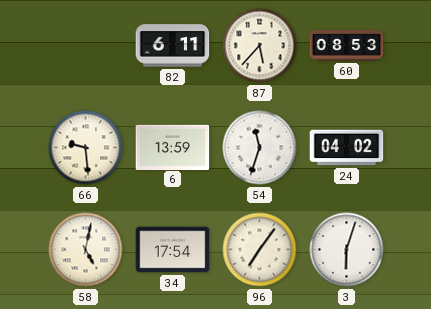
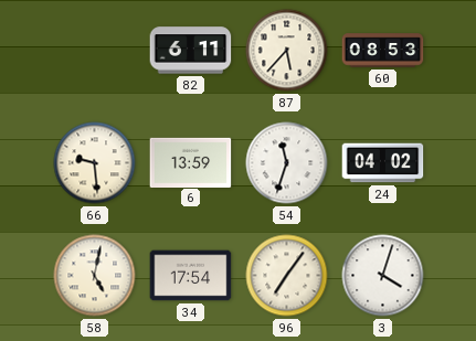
3: 6:03 -> 4:03 (383, 276)
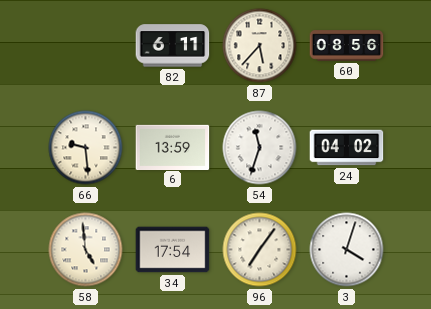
60: 08:53 -> 08:56 (347, 46)
58: 5:02 -> 4:59 (86, 250)
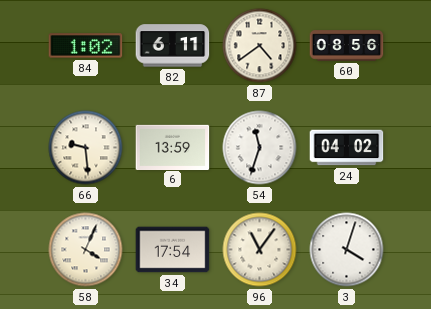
84: none -> 1:02 (86, 46)
87: 5:37 -> 4:39 (260, 46)
58: 4:59 -> 4:04 (86, 250)
96: 7:06 -> 11:06 (260, 250)
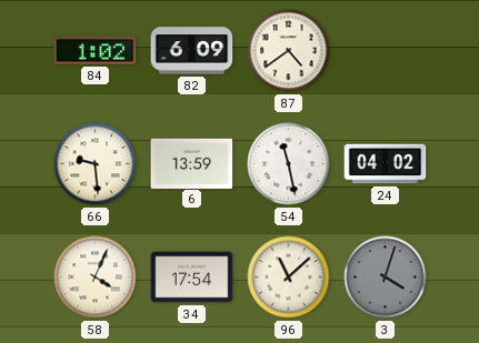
82: 6:11 -> 6:09 (192, 51)
60: 08:56 -> none (347, 46)
54: 11:33 -> 11:28 (289, 164)
96: 11:06 -> 11:08 (289, 278)
3 dial: white -> grey (386, 278)
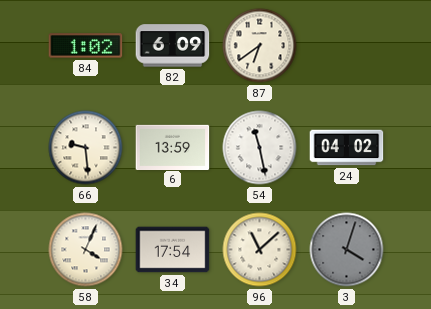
87: 4:39 -> 6:39 (260, 46)
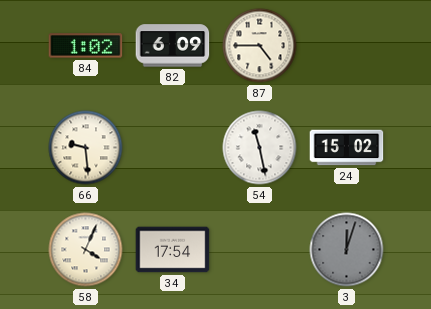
87: 6:39 -> 4:45 (260, 46)
6: 13:59 -> none (173, 147)
24: 04:02 -> 15:02 (347, 148)
96: 11:08 -> none (260, 250)
3: 4:03 -> 12:03 (347, 250)
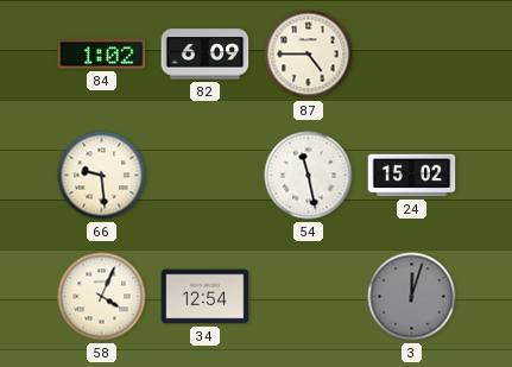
34: 17:54 -> 12:54 (206, 297)
